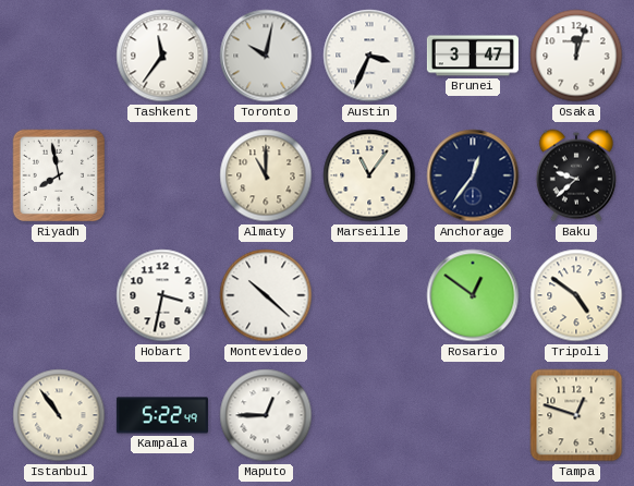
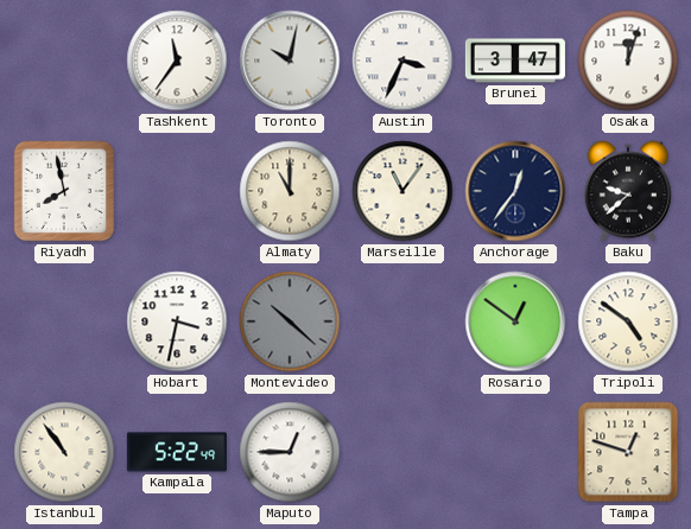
Montevideo dial: white -> grey (290, 321)
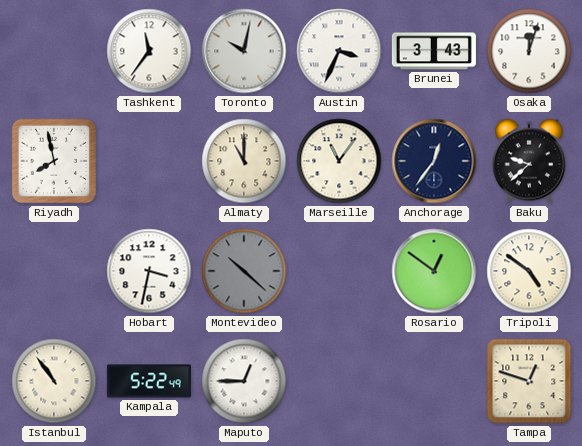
Brunei: 3:47 -> 3:43 (434, 51)
